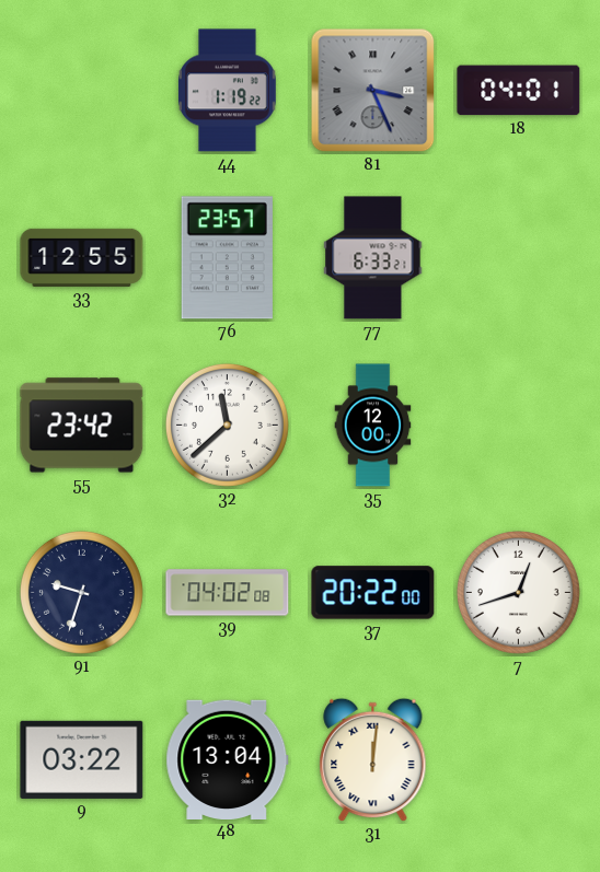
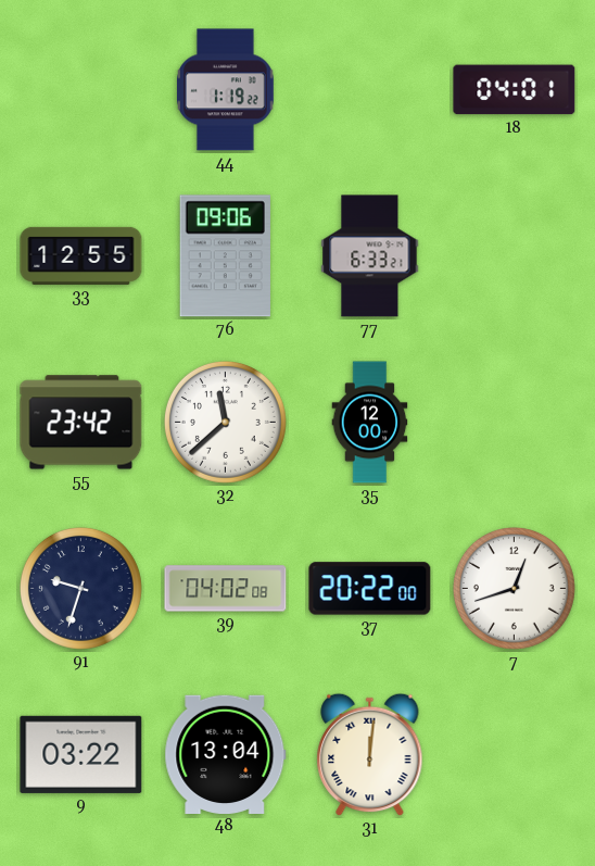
81: 3:26 -> none (373, 91)
76: 23:57 -> 09:06 (225, 256)
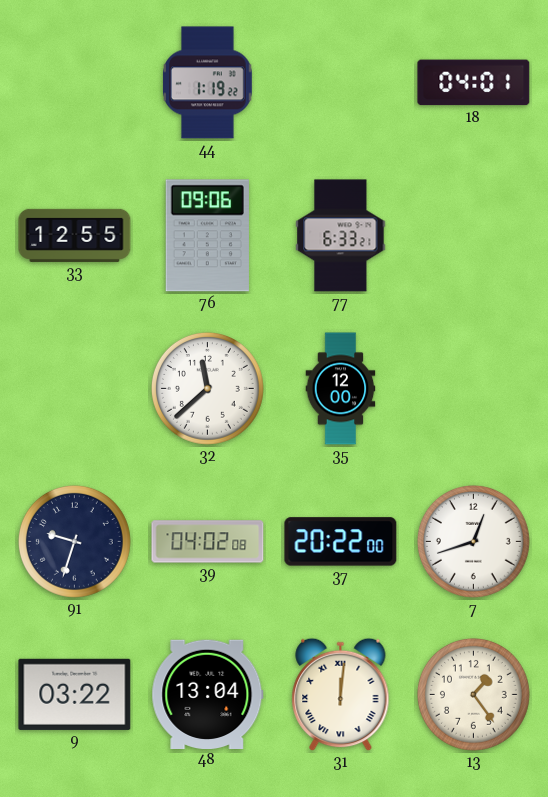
55: 23:42 -> none (81, 423)
13: none -> 1:24 (473, 694)
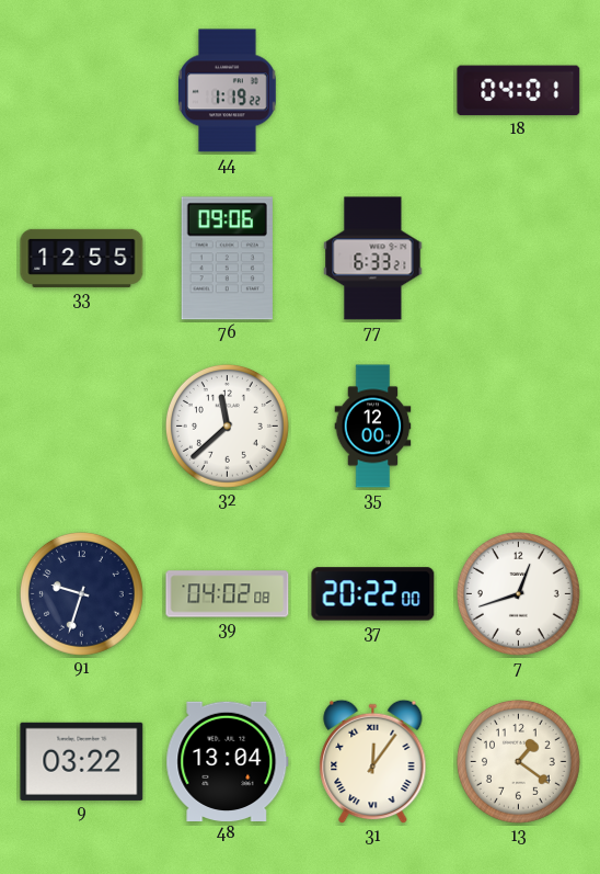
31: 12:01 -> 12:06 (373, 762)
13: 1:24 -> 1:21 (518, 761)
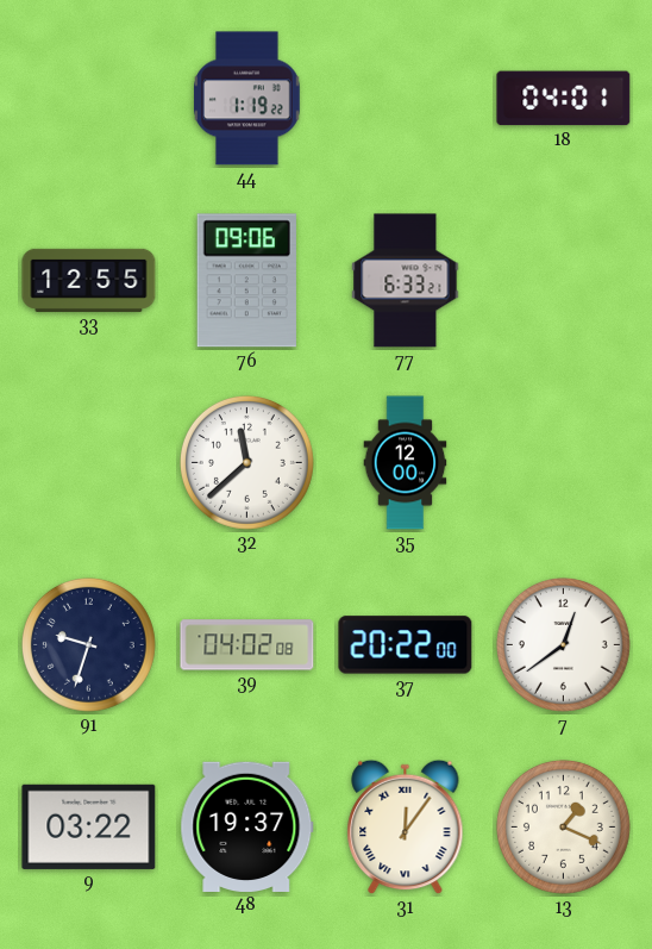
7: 12:42 -> 12:39 (563, 644)
48: 13:04 -> 19:37 (247, 826)
13: 1:21 -> 1:19 (563, 826)
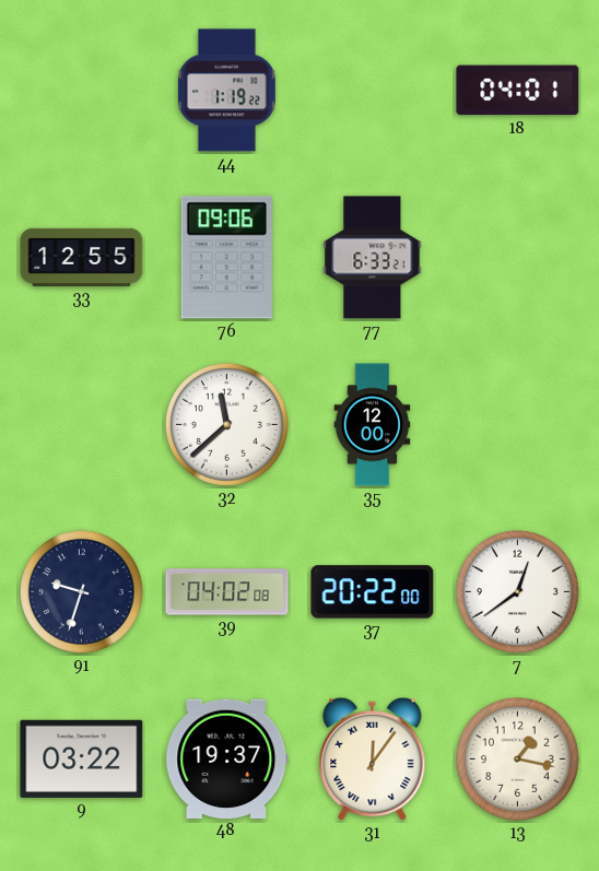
13: 1:19 -> 1:17 (517, 758)
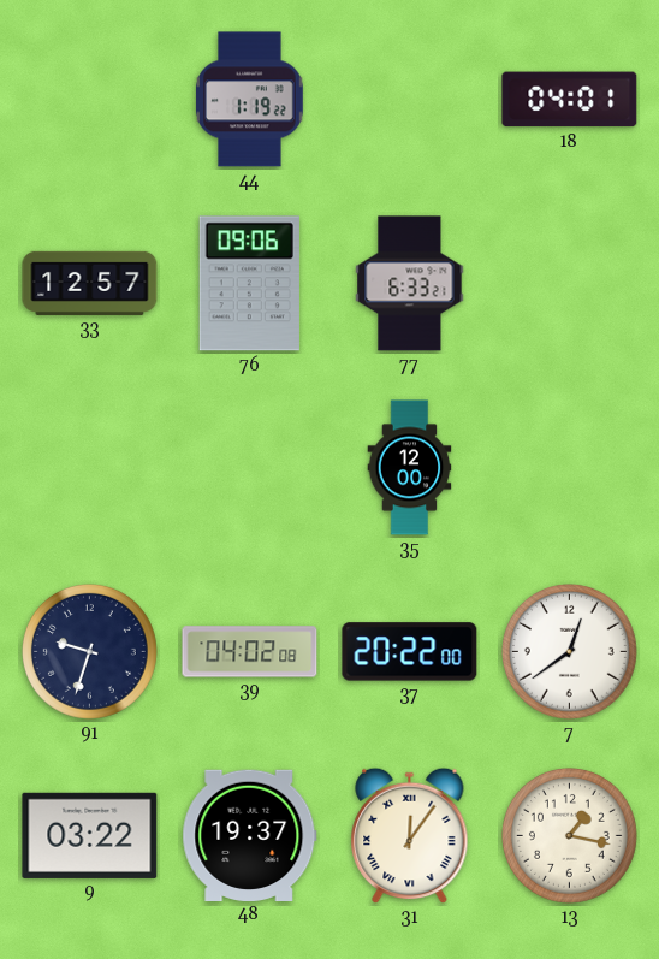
33: 12:55 -> 12:57 (90, 283)
32: 11:38 -> none (226, 424)
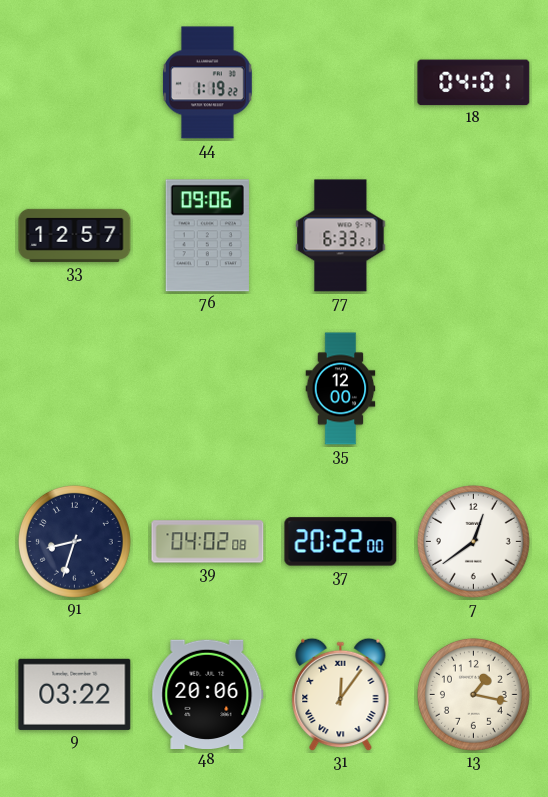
91: 9:33 -> 8:33 (74, 541)
48: 19:37 -> 20:06 (208, 694)
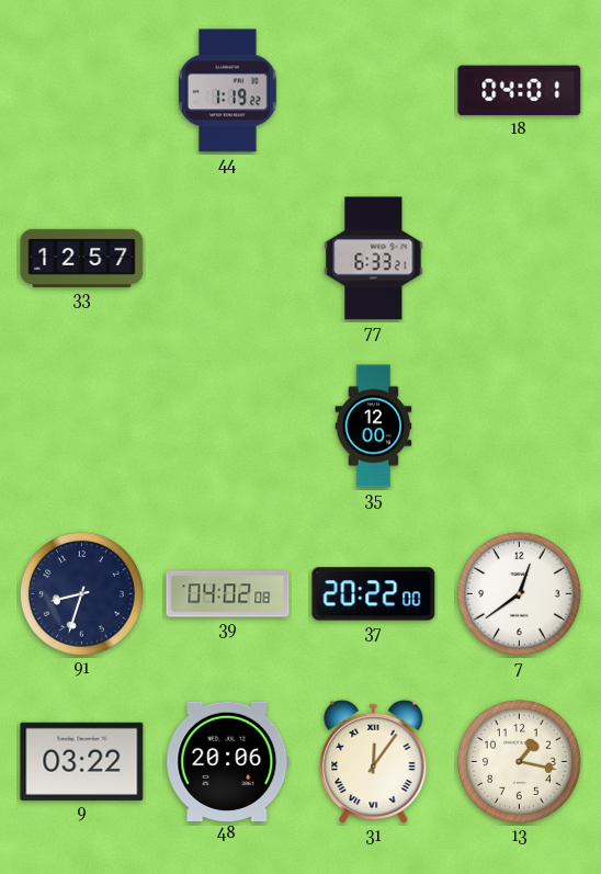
76: 09:06 -> none (207, 236)
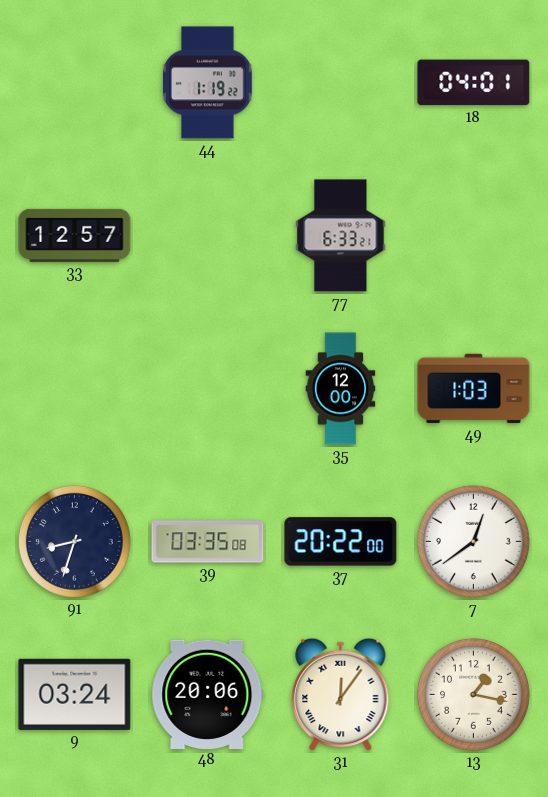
49: none -> 1:03 (474, 389)
39: 04:02 -> 03:35 (208, 542)
9: 03:22 -> 03:24 (75, 694)
